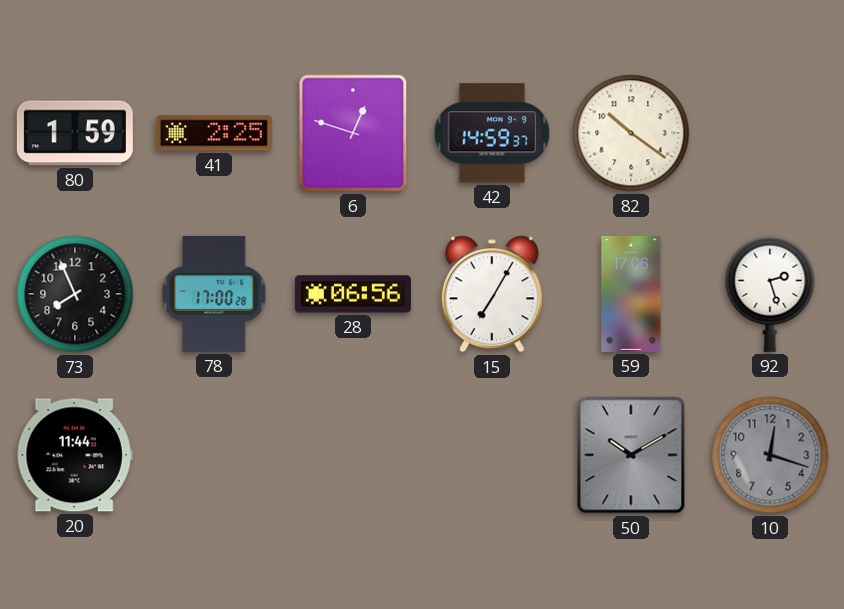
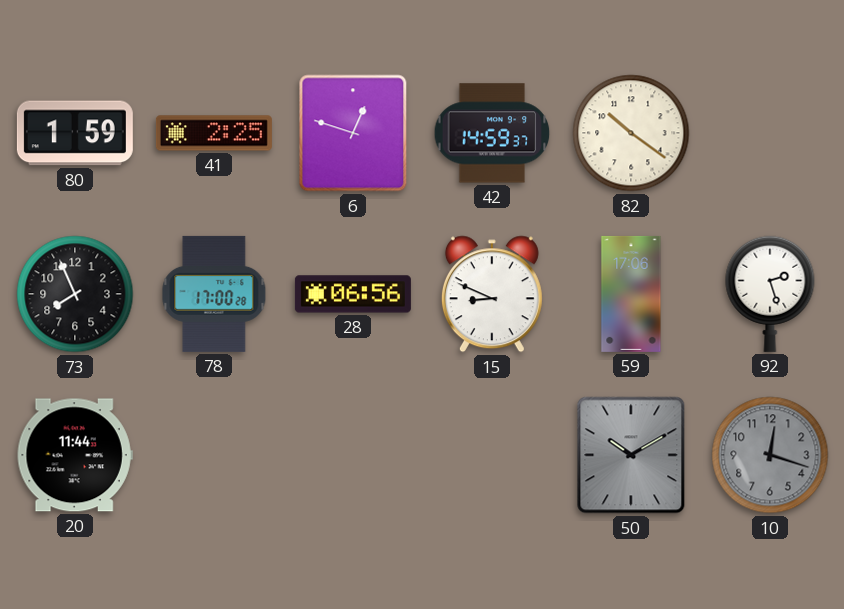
15: 7:05 -> 8:49 (492, 294)
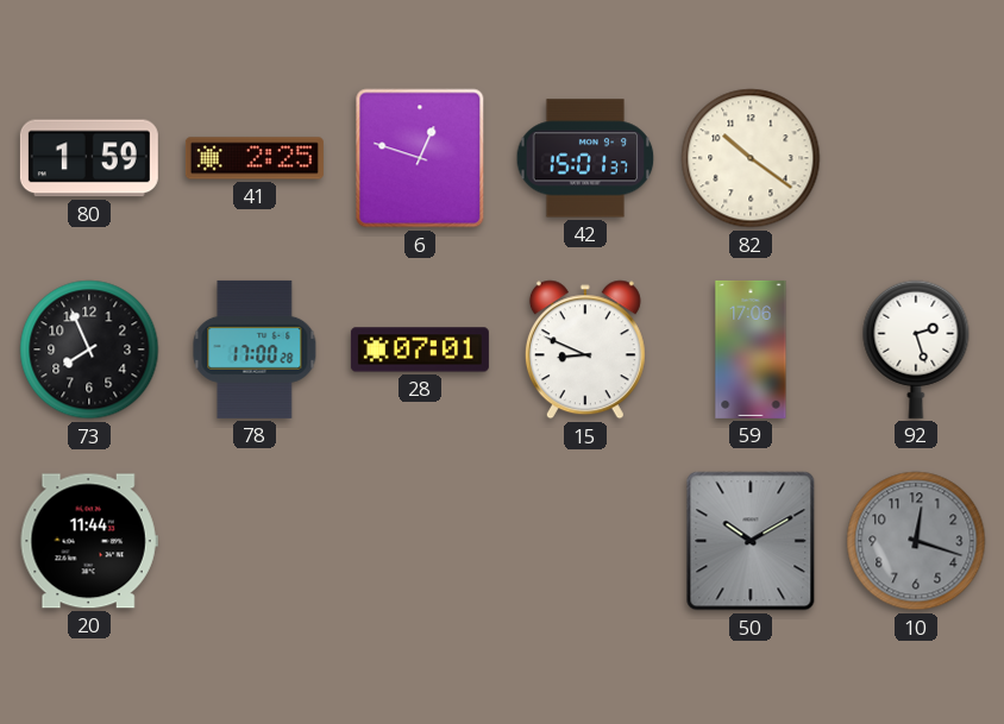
42: 14:59 -> 15:01 (585, 158)
28: 06:56 -> 07:01 (420, 350)
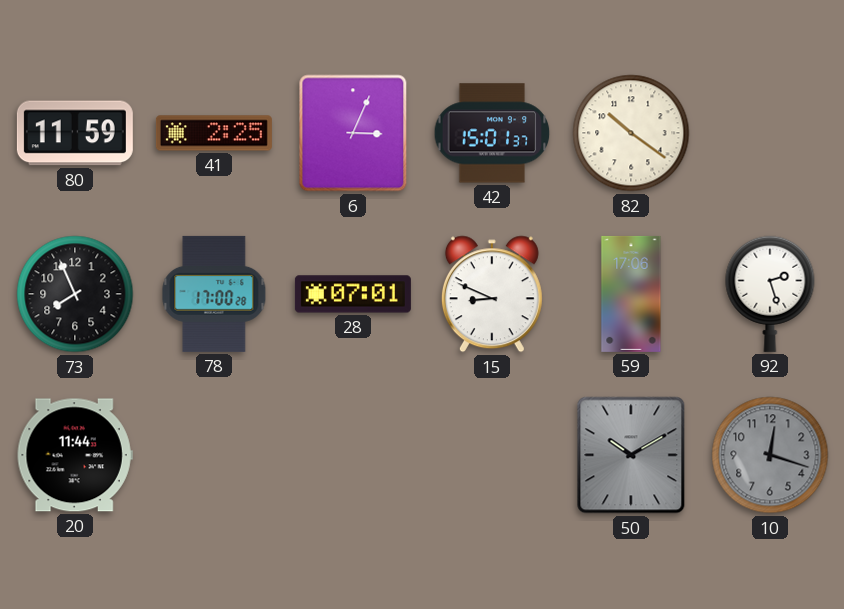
80: 1:59 -> 11:59 (75, 133)
6: 12:48 -> 3:04 (353, 133)
